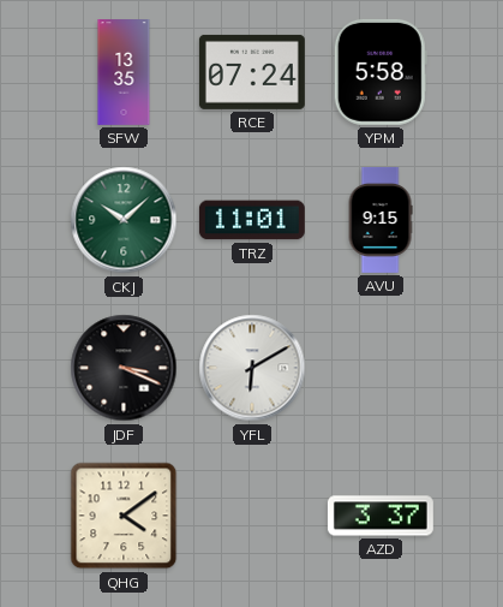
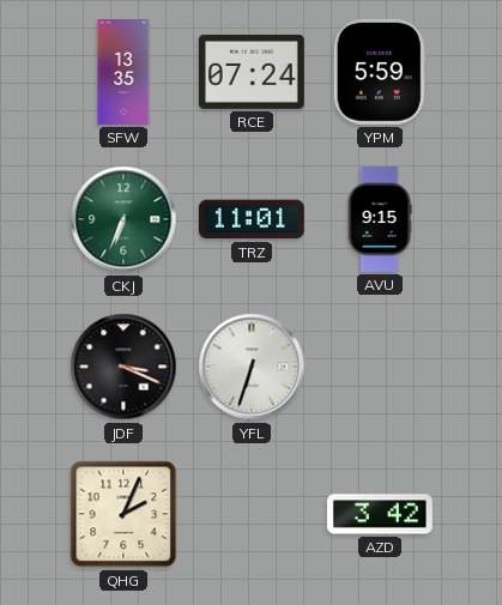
YPM: 5:58 -> 5:59 (380, 72)
CKJ: 10:08 -> 6:34 (123, 219)
YFL: 6:10 -> 6:33 (252, 367)
QHG: 4:09 -> 2:04 (123, 514)
AZD: 3:37 -> 3:42 (380, 514)
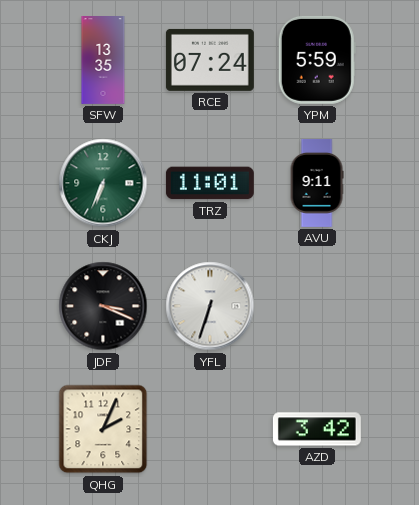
AVU: 9:15 -> 9:11 (317, 184)
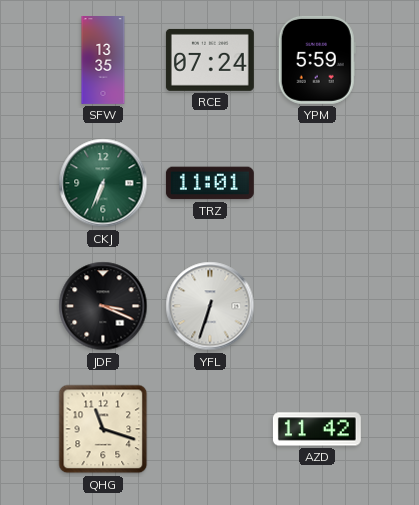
AVU: 9:11 -> none (317, 184)
QHG: 2:04 -> 11:18 (103, 429)
AZD: 3:42 -> 11:42 (317, 429)
